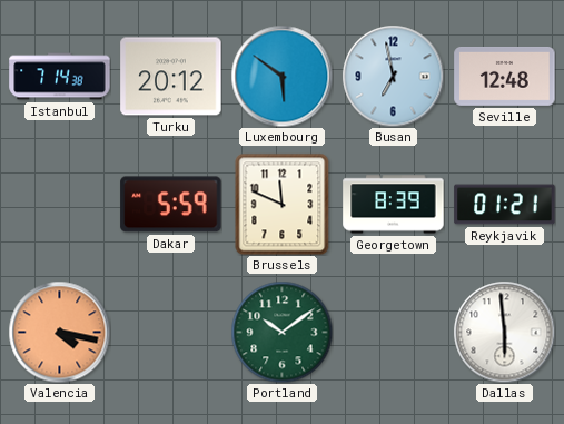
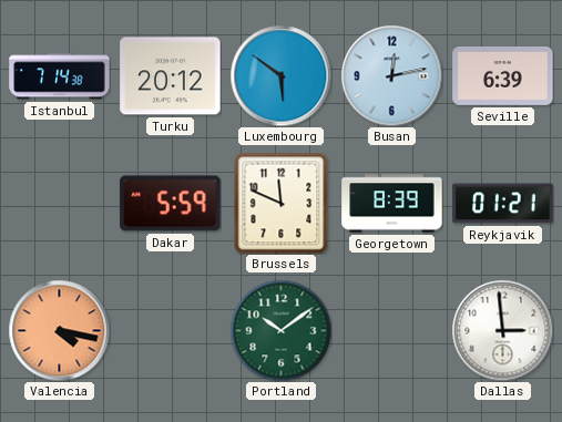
Busan: 6:58 -> 12:13 (391, 75)
Seville: 12:48 -> 6:39 (503, 75)
Dallas: 5:59 -> 2:59 (502, 330)
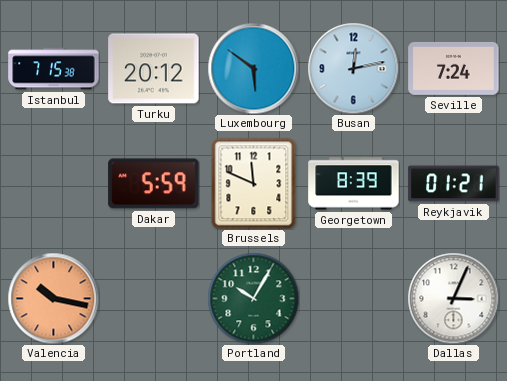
Istanbul: 7:14 -> 7:15 (54, 69)
Seville: 6:39 -> 7:24 (454, 68)
Valencia: 4:17 -> 10:17 (53, 298)
Portland: 10:09 -> 10:05 (253, 298)
Dallas: 2:59 -> 3:04 (453, 298)
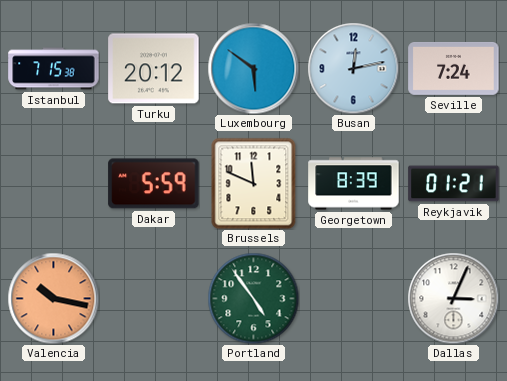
Portland: 10:05 -> 4:54 (253, 298)
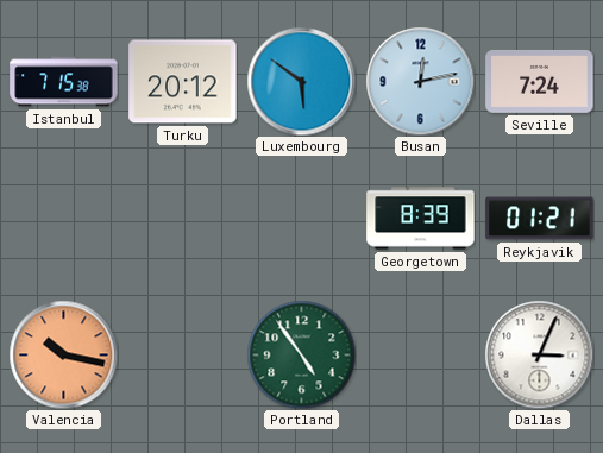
Dakar: 5:59 -> none (154, 184)
Brussels: 11:49 -> none (254, 183)
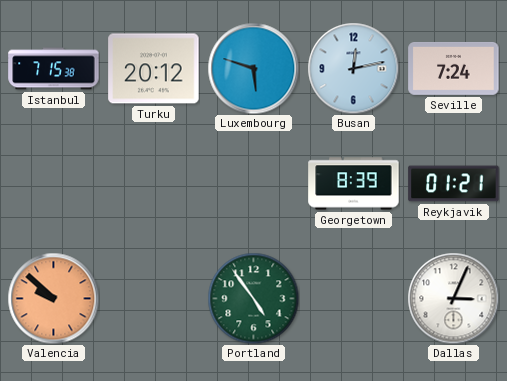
Luxembourg: 5:51 -> 5:48 (253, 68)
Valencia: 10:17 -> 9:52 (53, 298)
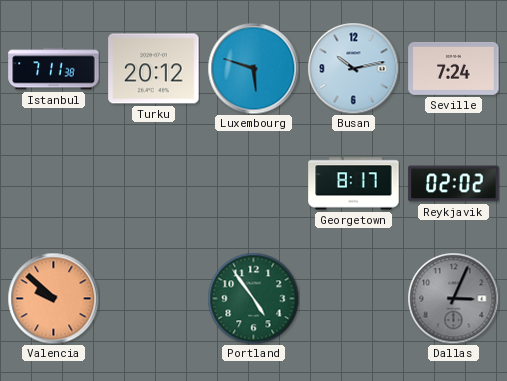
Istanbul: 7:15 -> 7:11 (54, 69)
Busan: 12:13 -> 10:13 (353, 68)
Georgetown: 8:39 -> 8:17 (354, 184)
Reykjavik: 01:21 -> 02:02 (454, 184)
Dallas dial: white -> grey (453, 298)
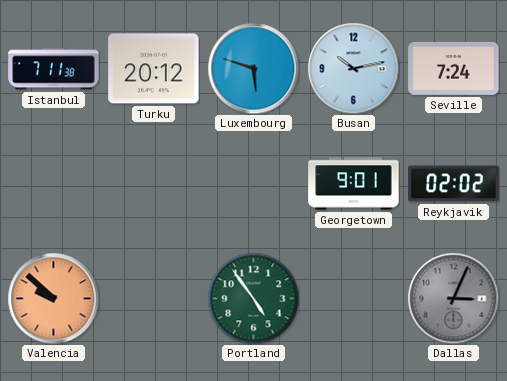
Georgetown: 8:17 -> 9:01 (354, 184)
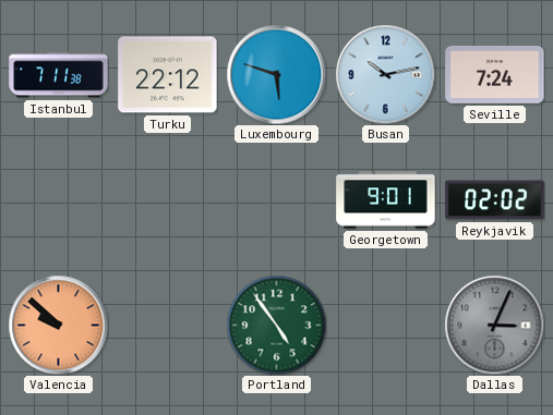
Turku: 20:12 -> 22:12 (168, 75)
